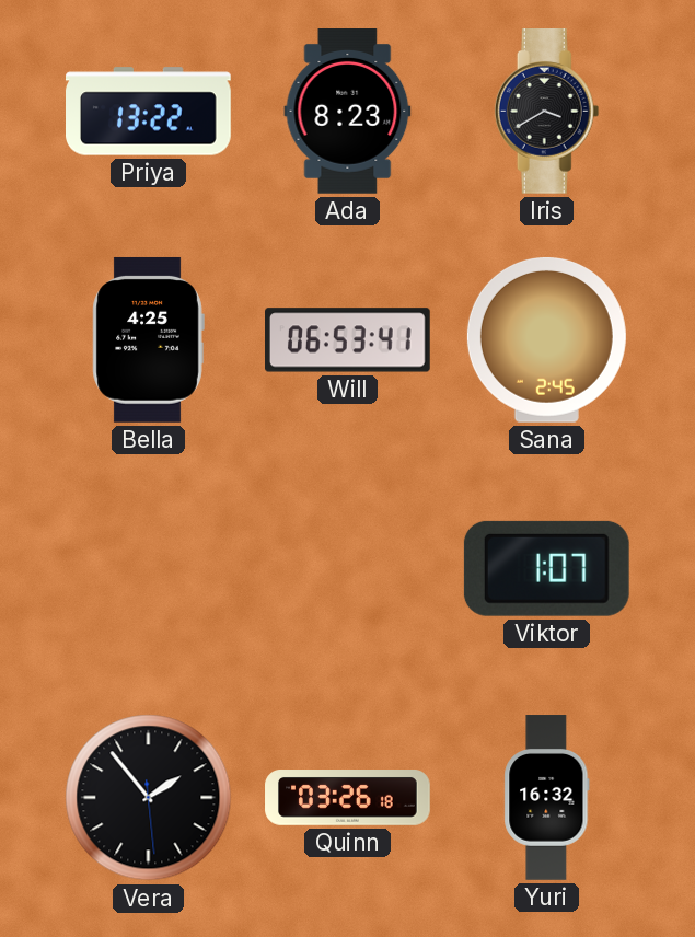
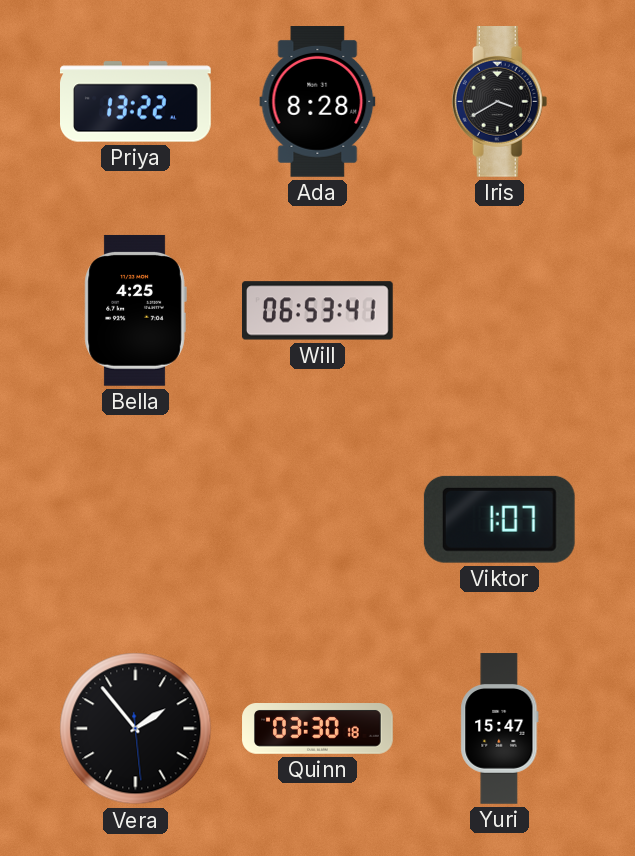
Ada: 8:23 -> 8:28 (318, 102)
Sana: 2:45 -> none (546, 339)
Quinn: 03:26 -> 03:30 (318, 729)
Yuri: 16:32 -> 15:47 (500, 729)
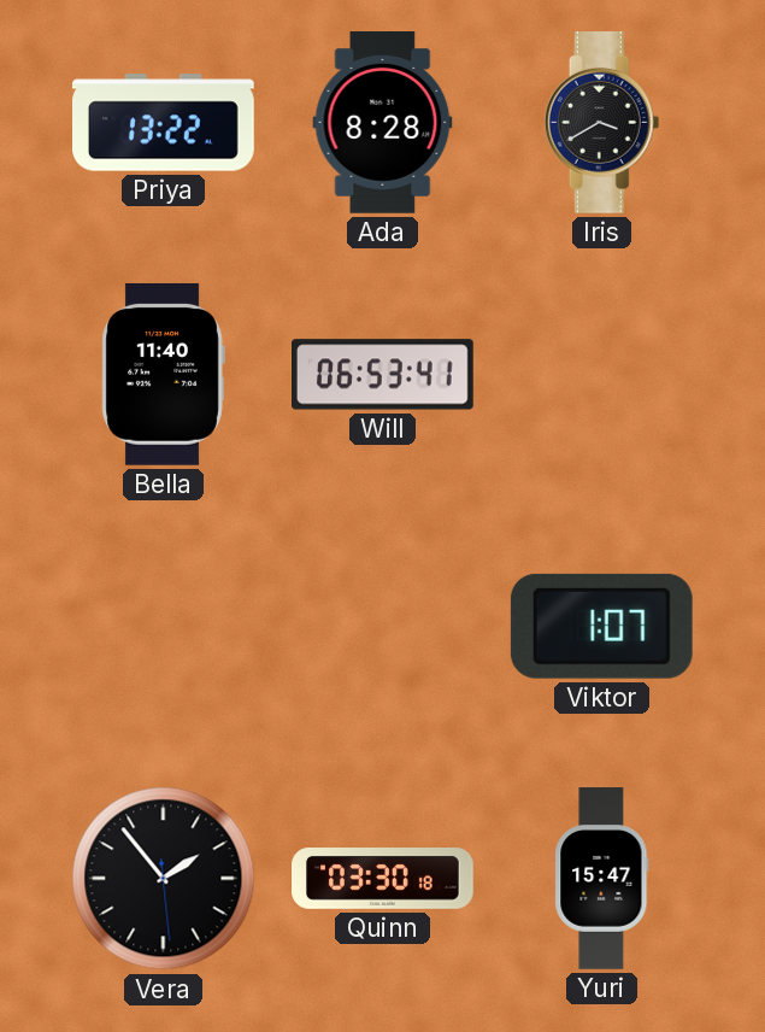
Bella: 4:25 -> 11:40 (163, 374)
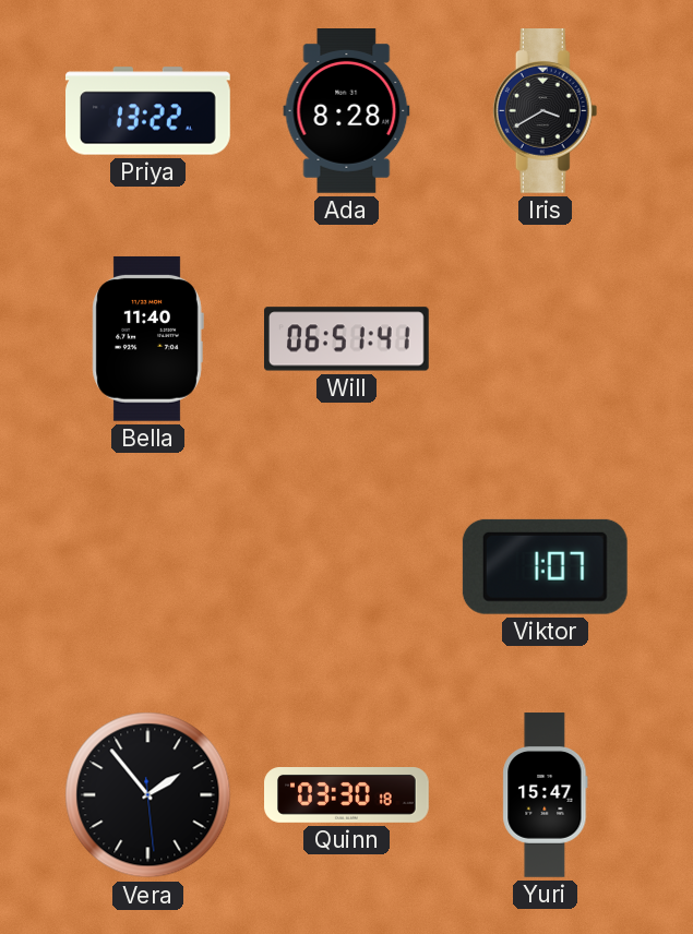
Will: 06:53 -> 06:51 (347, 339)
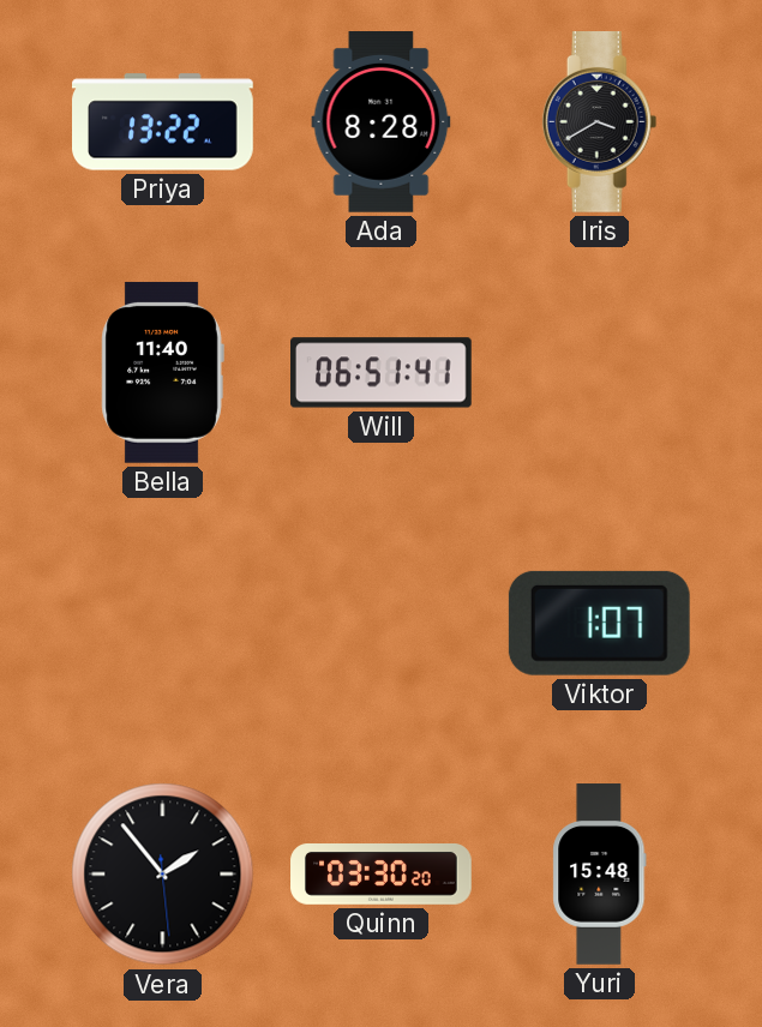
Quinn: 03:30:18 -> 03:30:20 (382, 875)
Yuri: 15:47 -> 15:48 (600, 875)
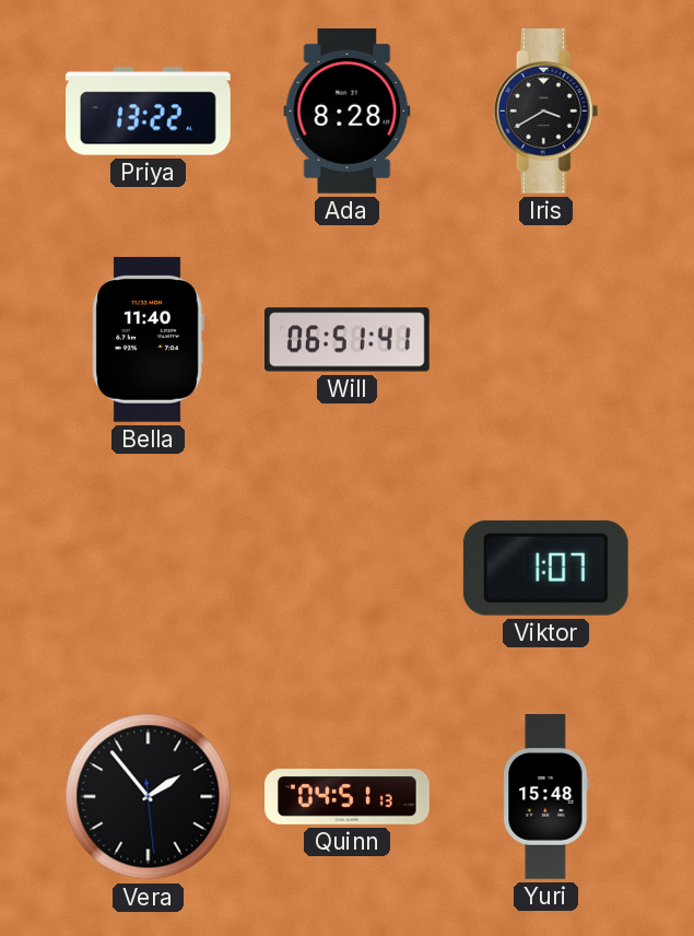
Quinn: 03:30 -> 04:51 (348, 797)
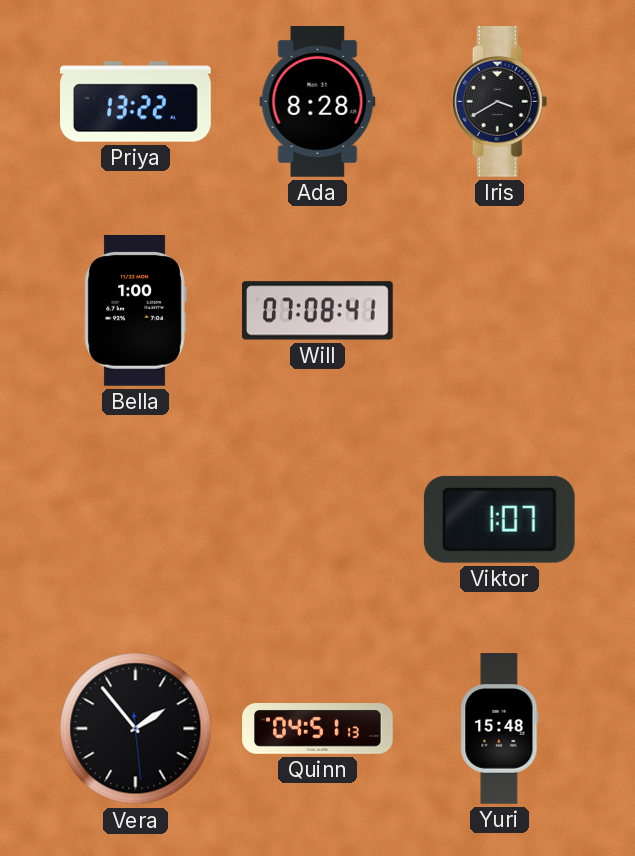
Bella: 11:40 -> 1:00 (135, 310)
Will: 06:51 -> 07:08 (318, 311)
